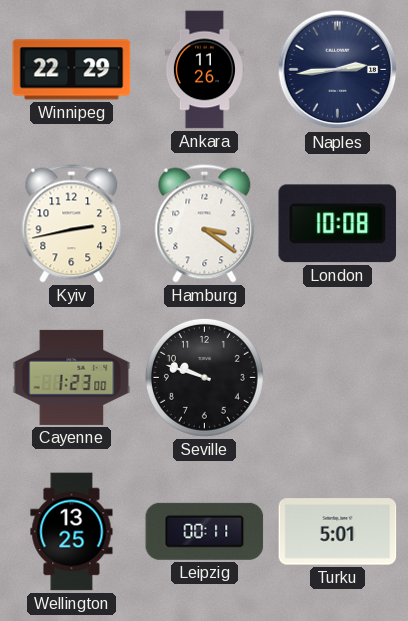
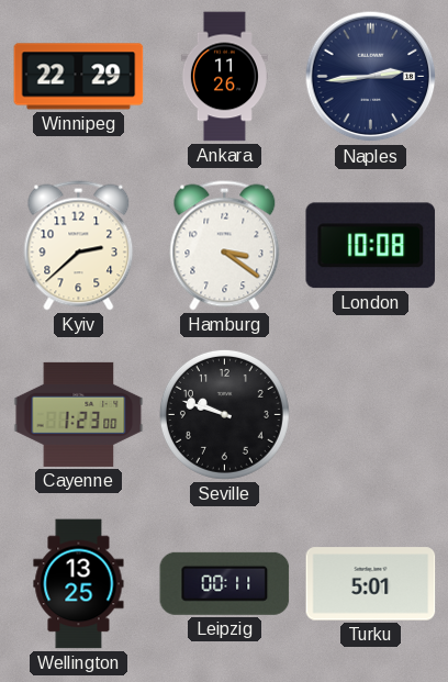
Kyiv: 2:43 -> 2:38 (79, 246)
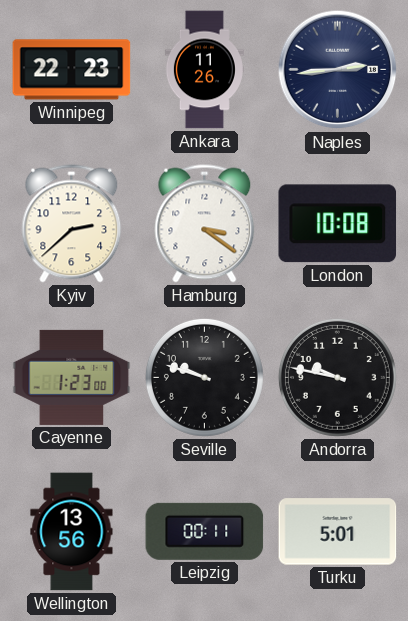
Winnipeg: 22:29 -> 22:23 (72, 70)
Andorra: none -> 9:47 (337, 377)
Wellington: 13:25 -> 13:56 (72, 532)
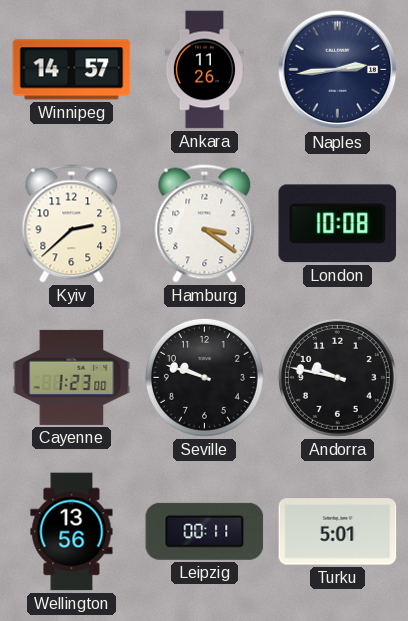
Winnipeg: 22:23 -> 14:57 (72, 70)
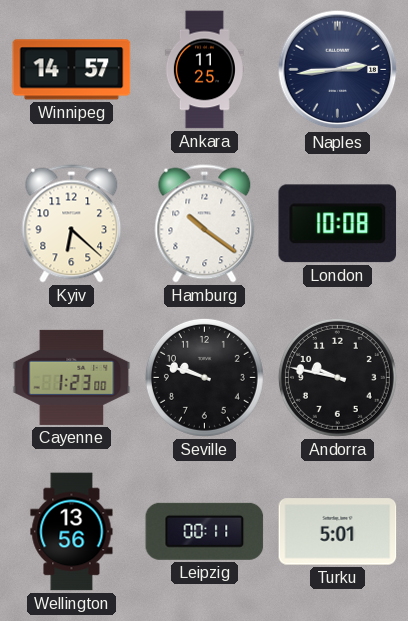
Ankara: 11:26 -> 11:25 (204, 70)
Kyiv: 2:38 -> 6:22 (72, 224)
Hamburg: 3:21 -> 10:21 (205, 224)
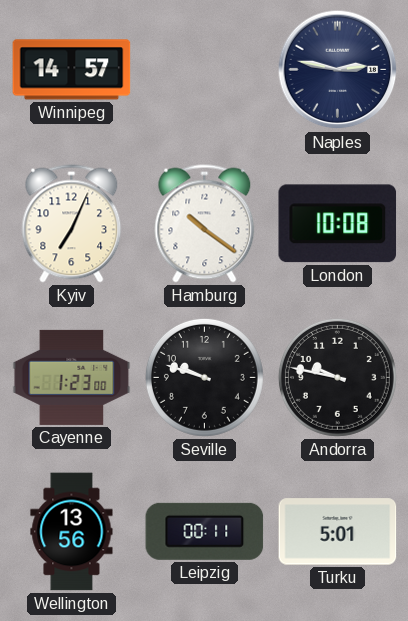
Ankara: 11:25 -> none (204, 70)
Naples: 2:44 -> 2:47 (338, 70)
Kyiv: 6:22 -> 7:04 (72, 224)
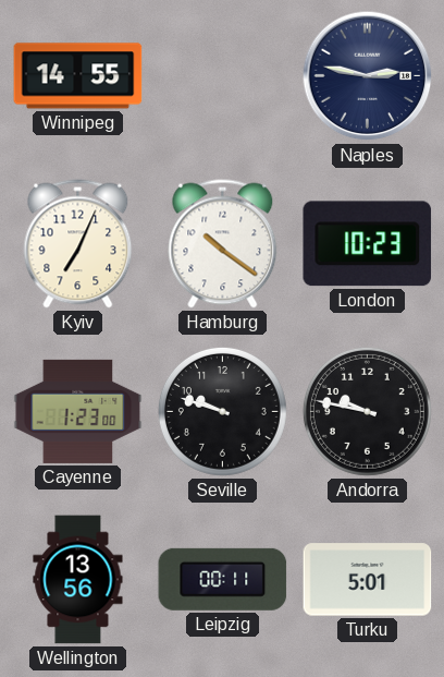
Winnipeg: 14:57 -> 14:55 (78, 76)
London: 10:08 -> 10:23 (368, 244)
